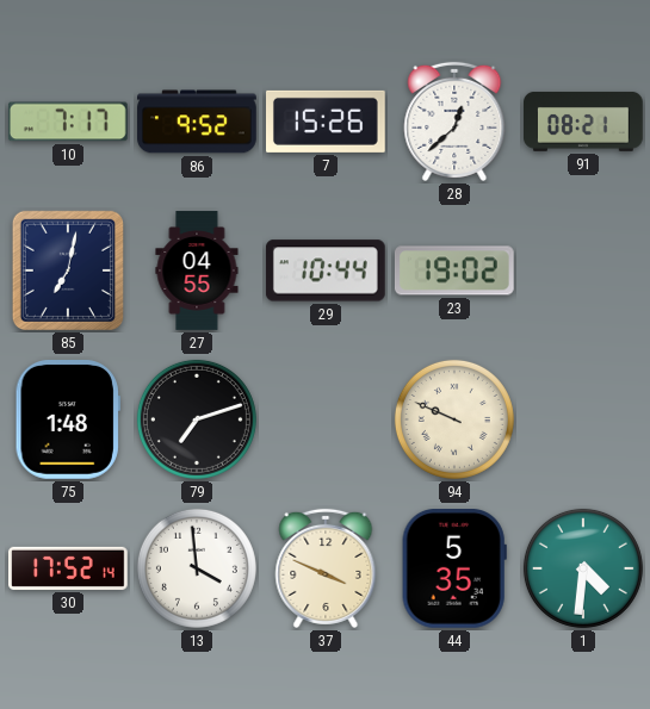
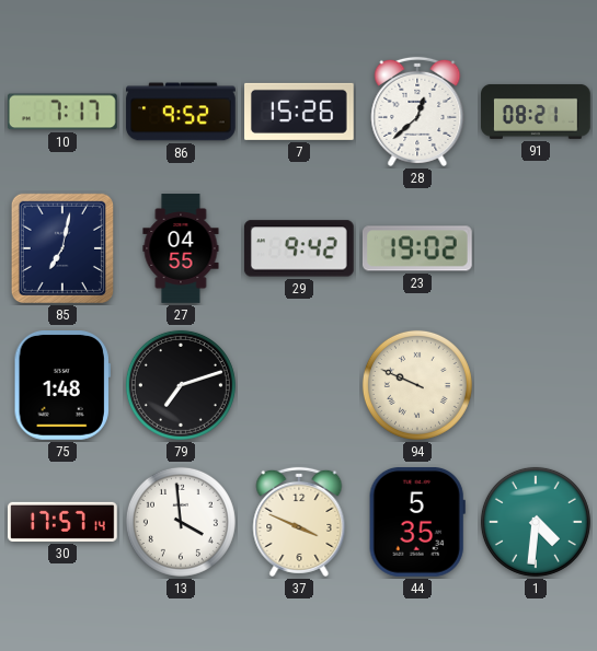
29: 10:44 -> 9:42 (299, 248)
30: 17:52 -> 17:57 (64, 522)
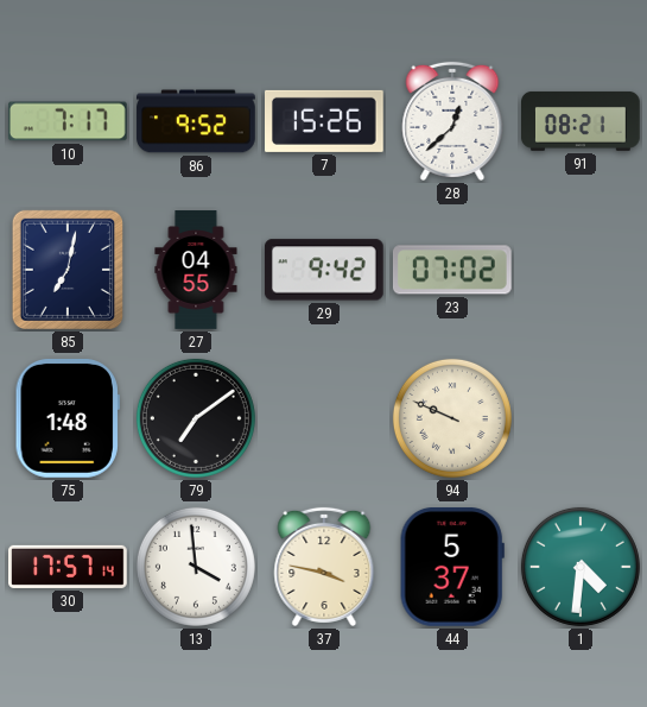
23: 19:02 -> 07:02 (452, 270)
79: 7:12 -> 7:09 (196, 418)
37: 3:49 -> 3:47 (324, 567)
44: 5:35 -> 5:37 (452, 568)
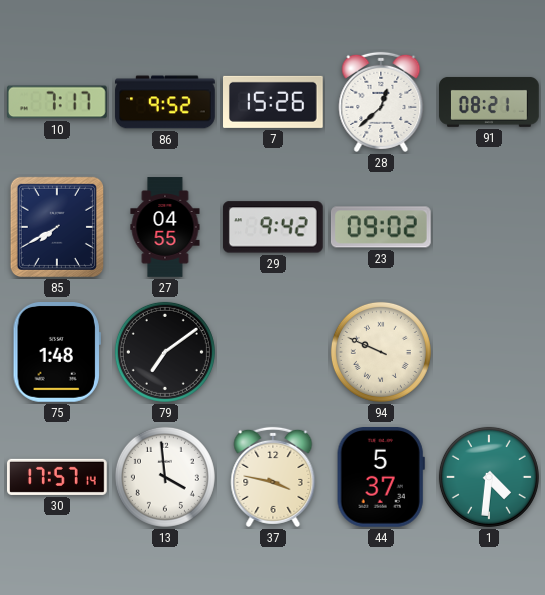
85: 7:02 -> 7:40 (57, 227)
23: 07:02 -> 09:02 (381, 227)
